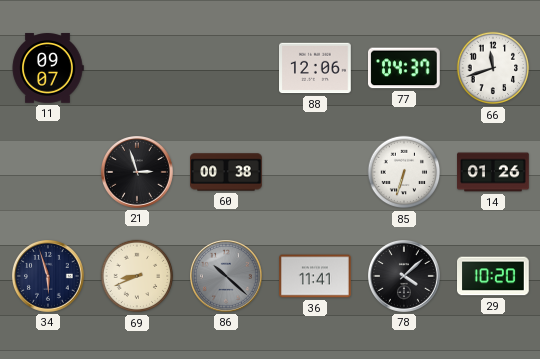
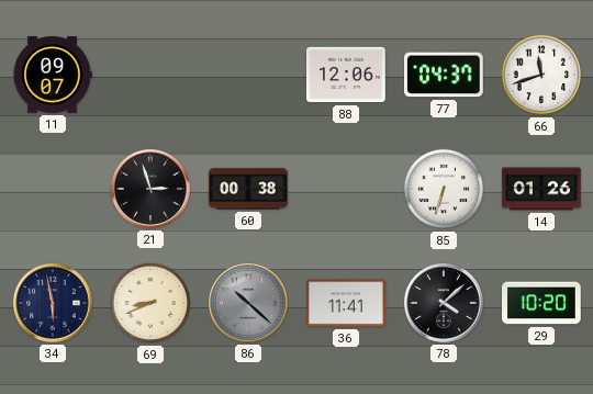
34: 5:57 -> 5:58 (54, 304)
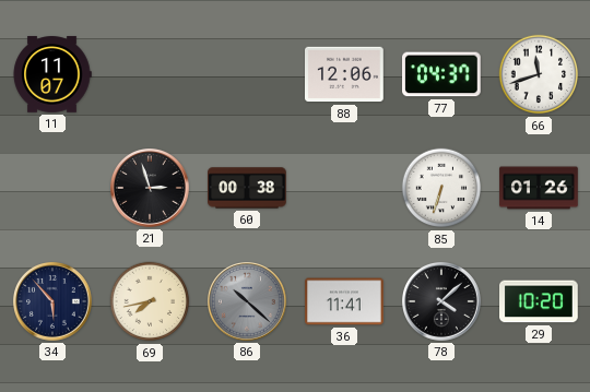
11: 09:07 -> 11:07 (52, 74)
34: 5:58 -> 5:53 (54, 302)
69: 8:41 -> 7:43 (150, 301)
